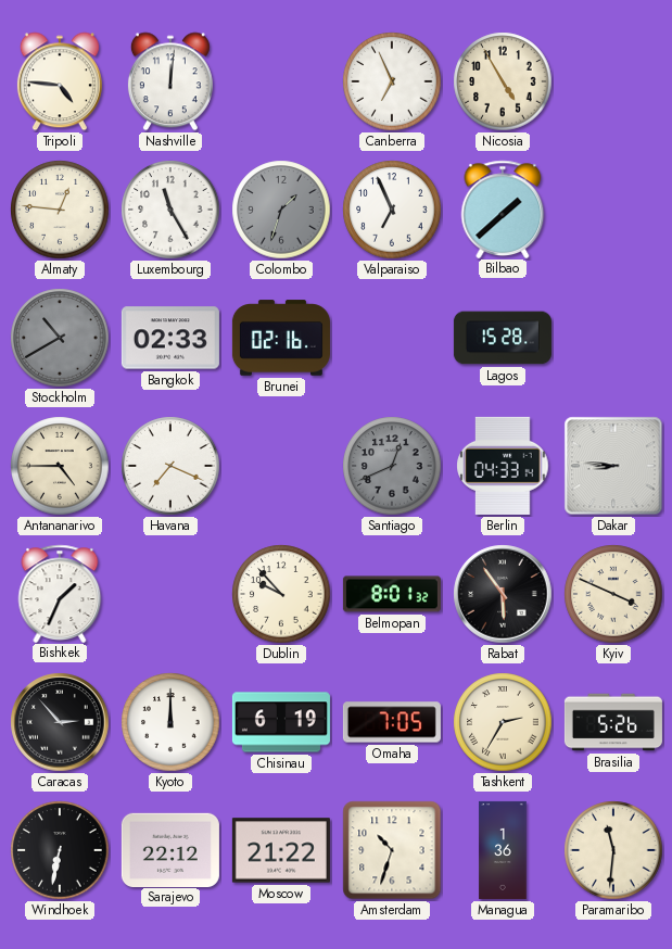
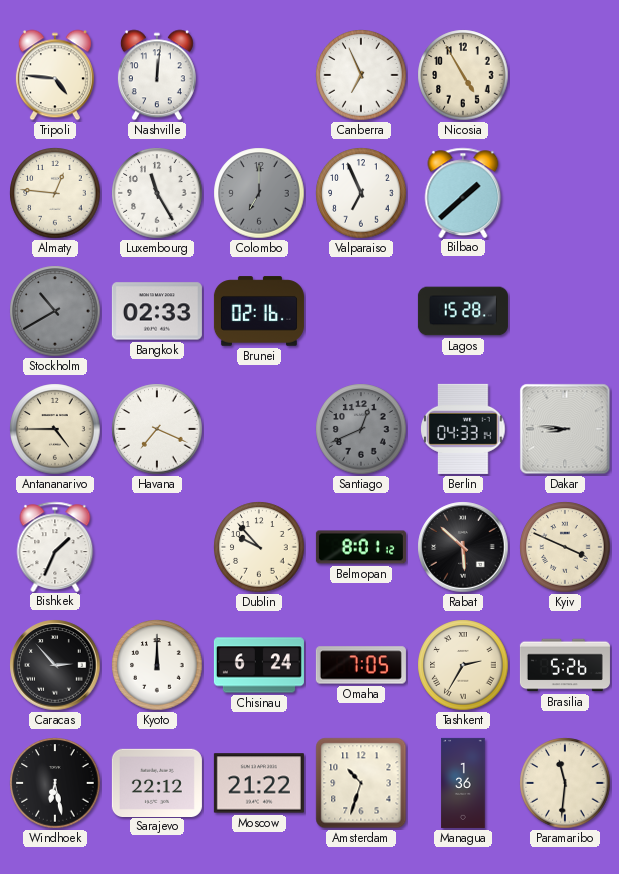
Colombo: 1:33 -> 7:00 (259, 193)
Belmopan: 8:01:32 -> 8:01:12 (361, 547)
Rabat: 5:54 -> 5:52 (463, 547)
Chisinau: 6:19 -> 6:24 (259, 665)
Windhoek: 6:32 -> 6:28 (55, 783)
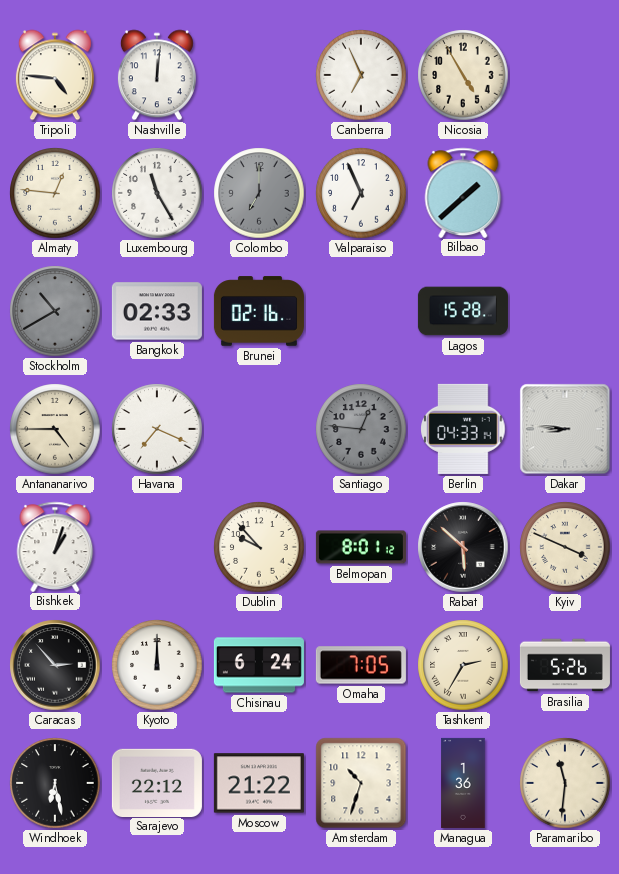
Santiago: 12:41 -> 12:46 (361, 429)
Bishkek: 1:34 -> 1:03 (55, 546)
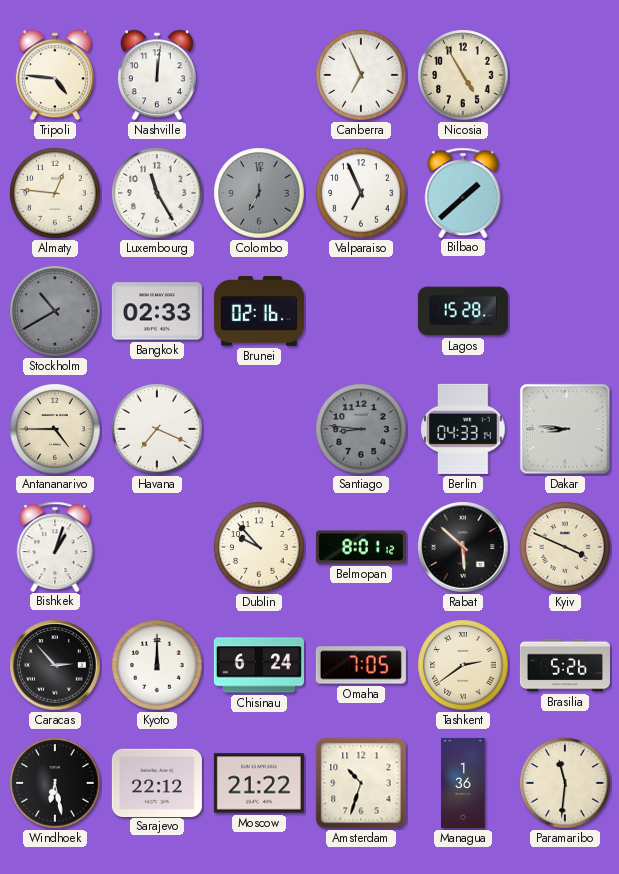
Santiago: 12:46 -> 8:46 (361, 429)
Tashkent: 2:35 -> 2:39 (463, 665)
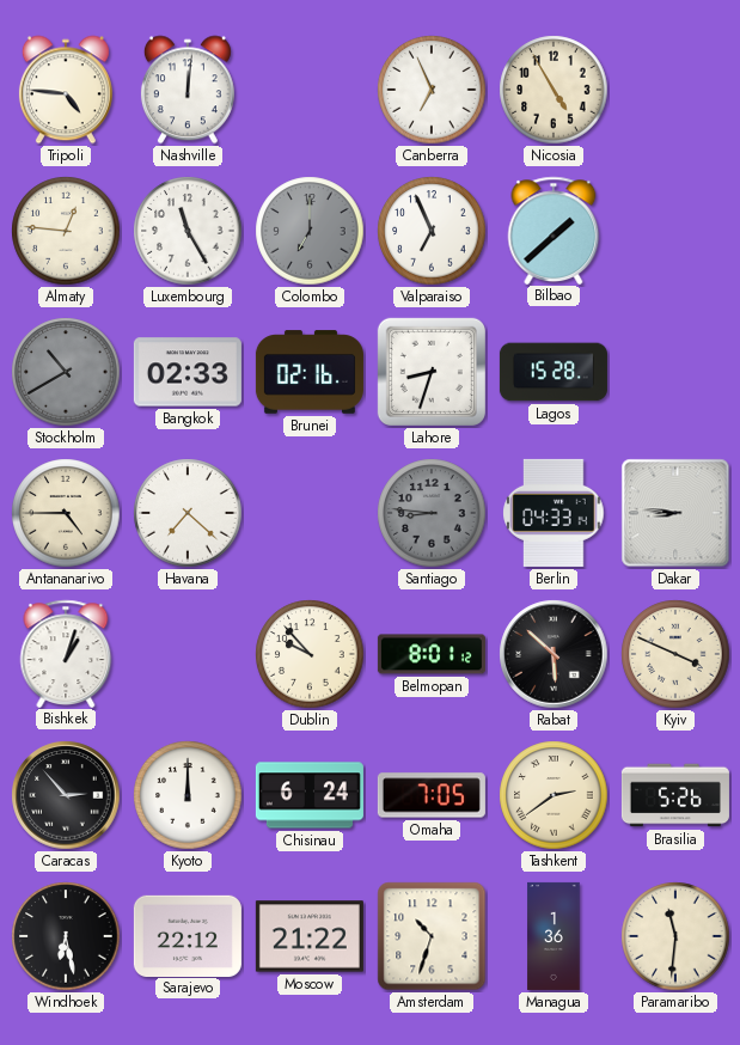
Lahore: none -> 8:33 (432, 372)
Havana: 7:19 -> 7:22 (188, 513)
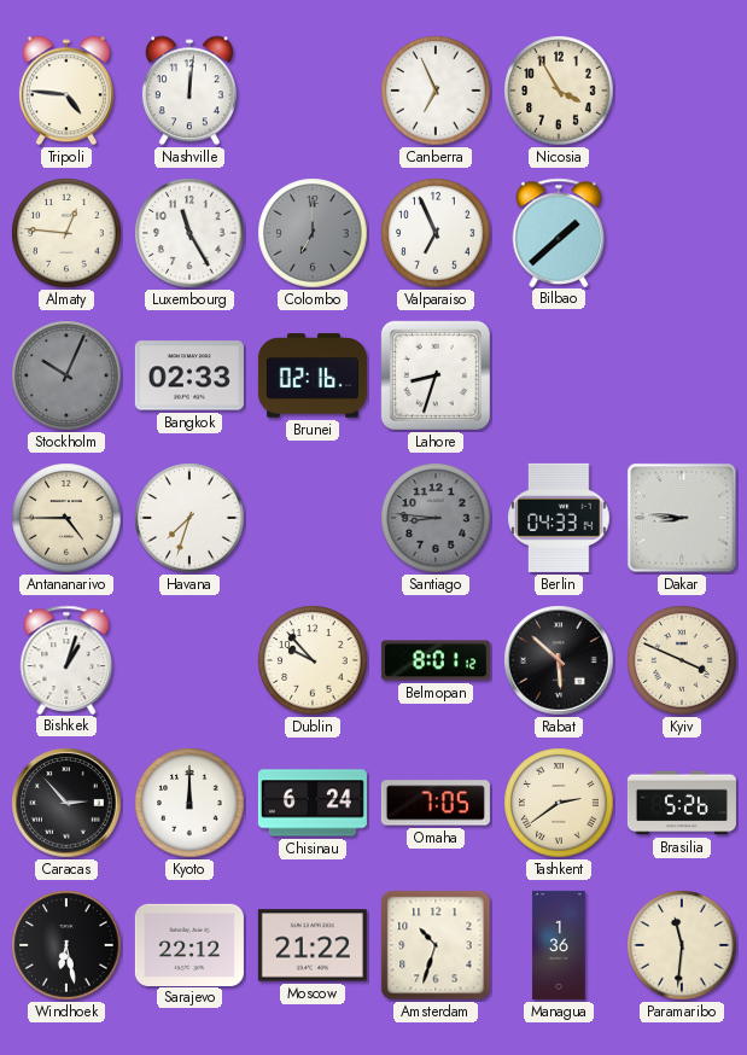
Nicosia: 4:55 -> 3:55 (559, 91)
Stockholm: 10:40 -> 10:04 (66, 375)
Lagos: 15:28 -> none (554, 372)
Havana: 7:22 -> 7:33 (189, 518)
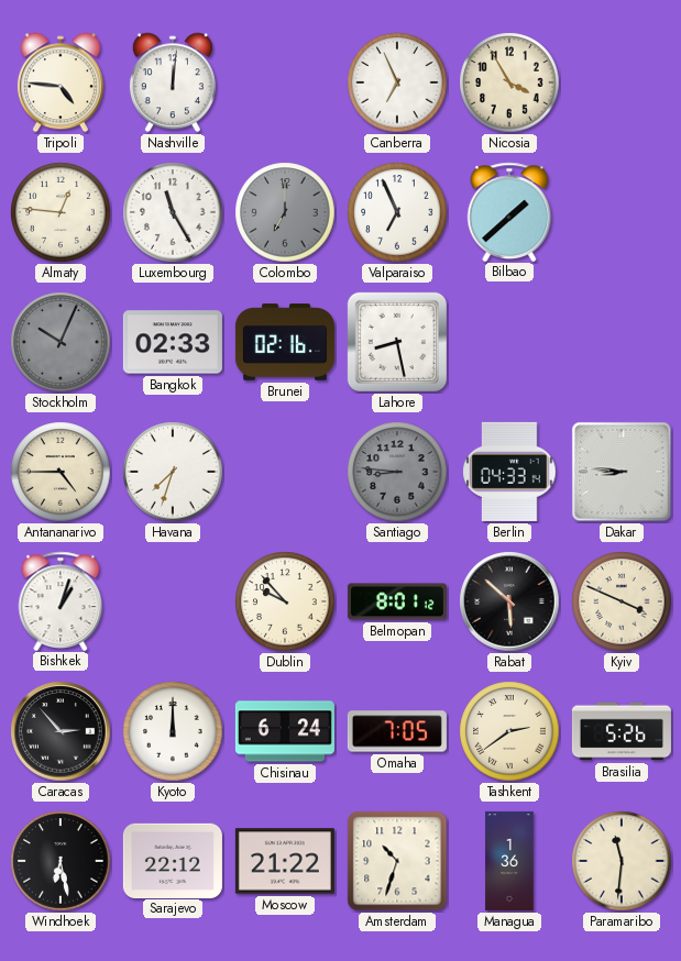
Lahore: 8:33 -> 8:28 (397, 342)
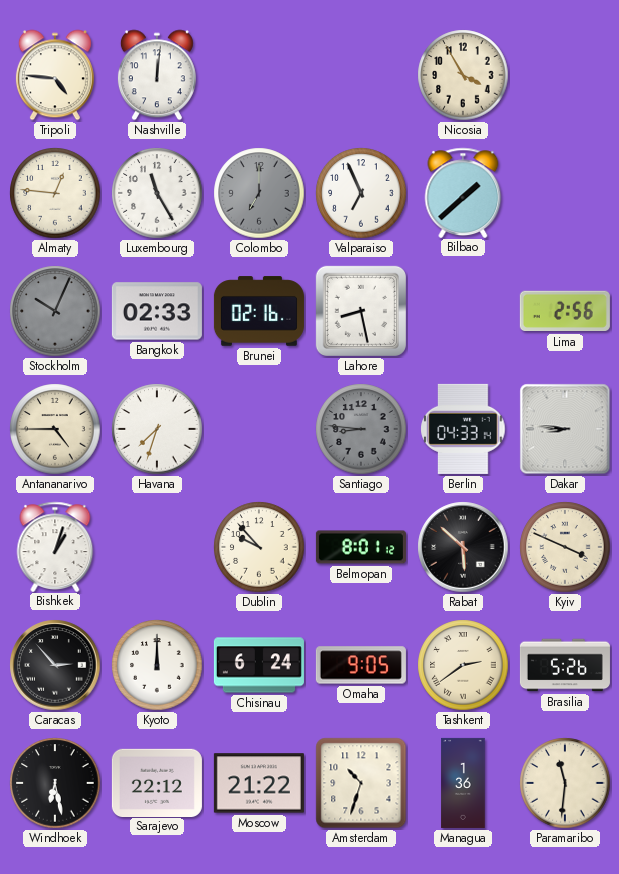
Canberra: 6:56 -> none (397, 82)
Lima: none -> 2:56 (565, 311)
Omaha: 7:05 -> 9:05 (361, 665)
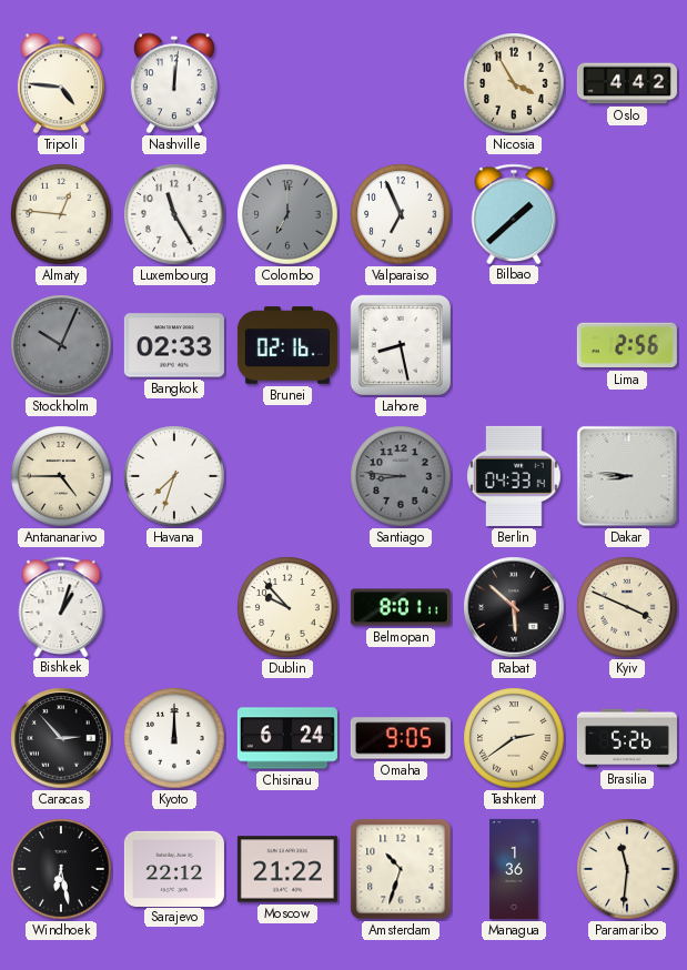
Oslo: none -> 4:42 (627, 83)
Belmopan: 8:01:12 -> 8:01:11 (401, 607)
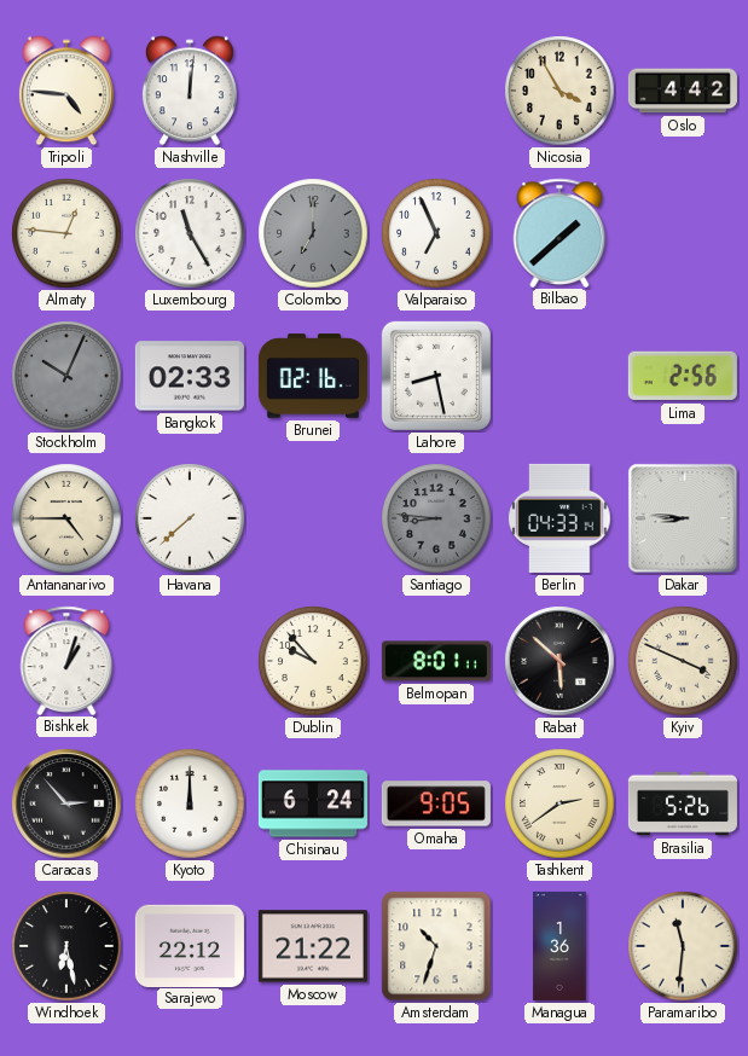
Havana: 7:33 -> 7:38 (190, 518)
